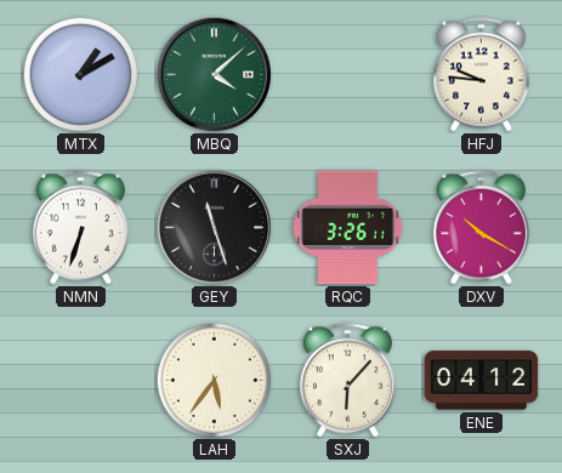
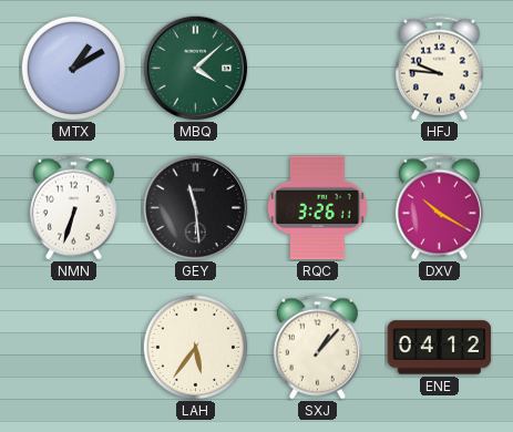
GEY: 11:27 -> 11:29 (195, 207)
SXJ: 6:07 -> 1:07 (317, 348)
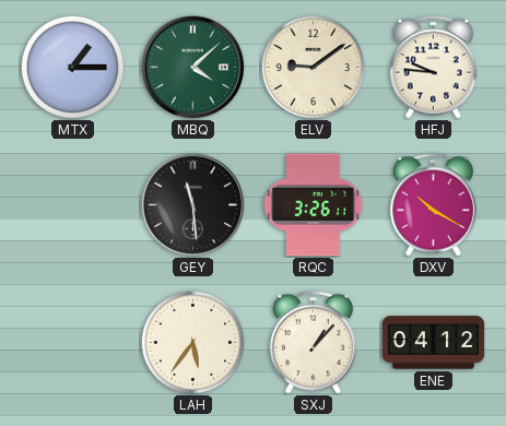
MTX: 1:10 -> 1:15 (72, 67)
ELV: none -> 9:09 (313, 67)
NMN: 6:33 -> none (73, 208)
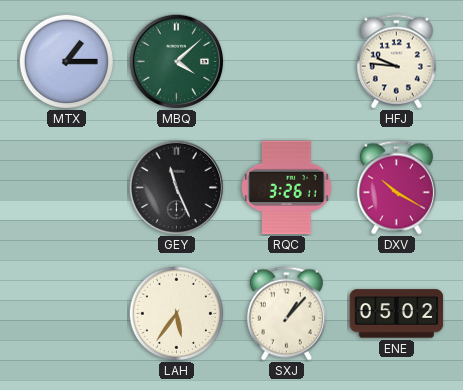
ELV: 9:09 -> none (313, 67)
GEY: 11:29 -> 11:26 (176, 187)
ENE: 04:12 -> 05:02 (397, 314)
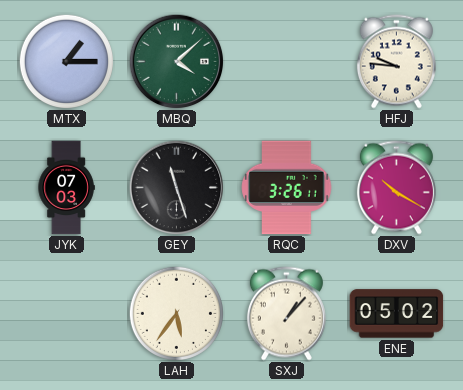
JYK: none -> 07:03 (66, 188)
GEY: 11:26 -> 11:27 (176, 187)
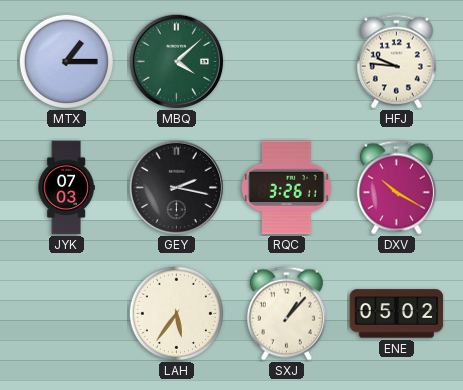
GEY: 11:27 -> 2:17 (176, 187)
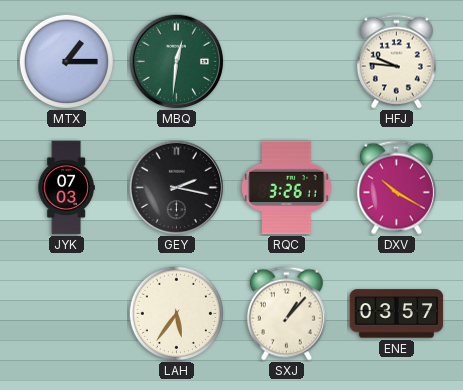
MBQ: 4:08 -> 12:31 (176, 61)
ENE: 05:02 -> 03:57 (397, 314)
